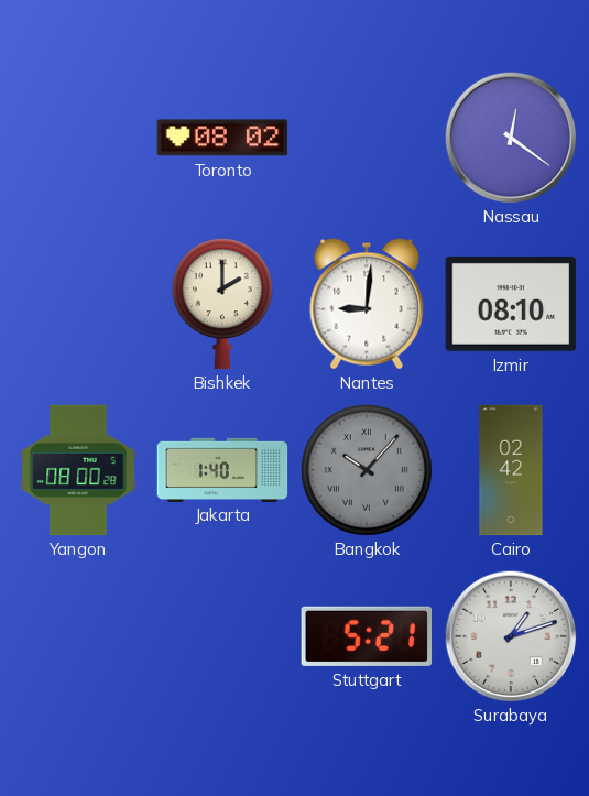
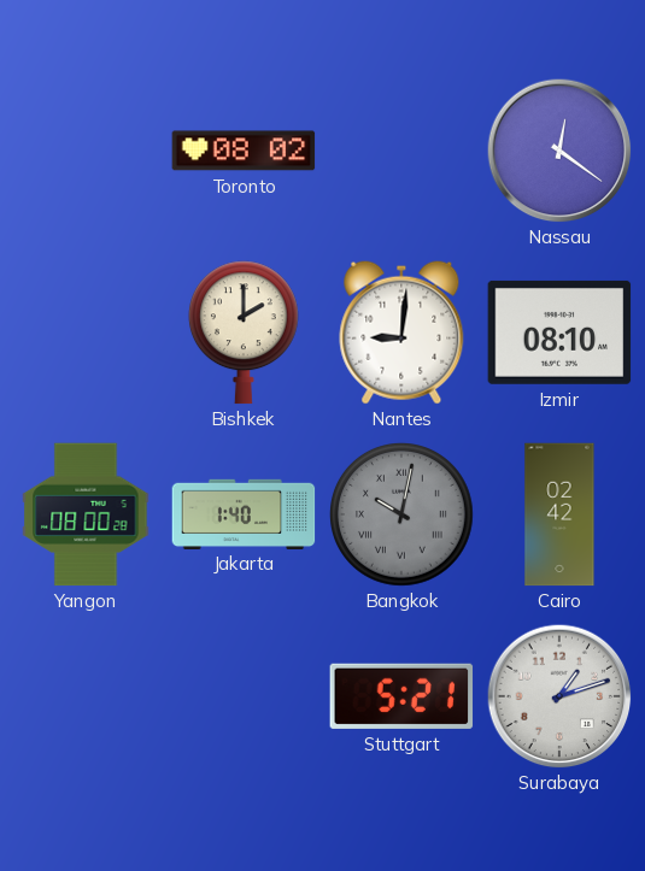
Bangkok: 10:07 -> 10:02 (403, 516)
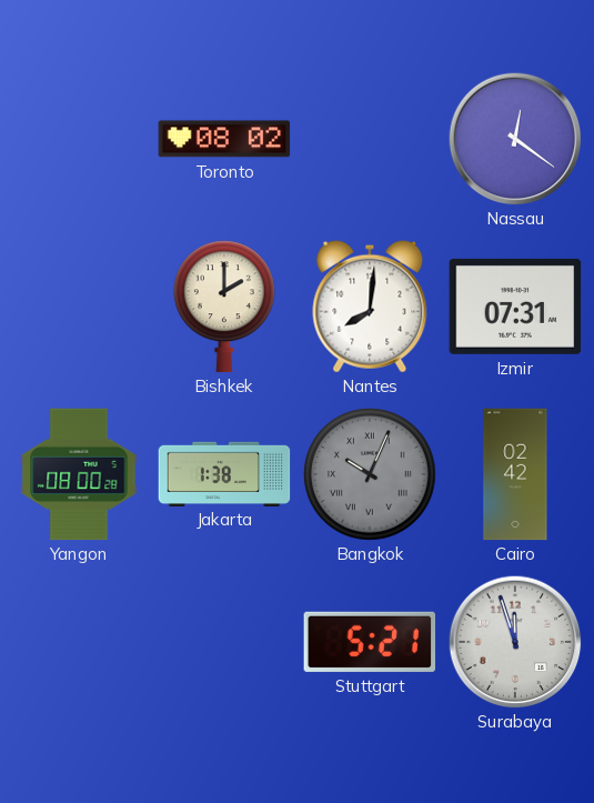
Nantes: 9:01 -> 8:01 (370, 307)
Izmir: 08:10 -> 07:31 (515, 307)
Jakarta: 1:40 -> 1:38 (224, 473)
Bangkok: 10:02 -> 10:04 (371, 475)
Surabaya: 1:12 -> 11:57 (515, 642)
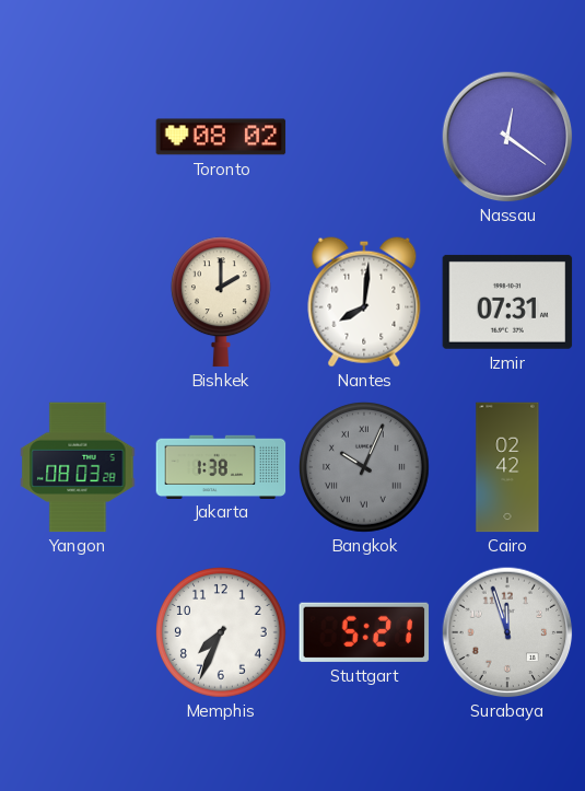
Yangon: 08:00 -> 08:03 (78, 467)
Memphis: none -> 7:34 (222, 633)
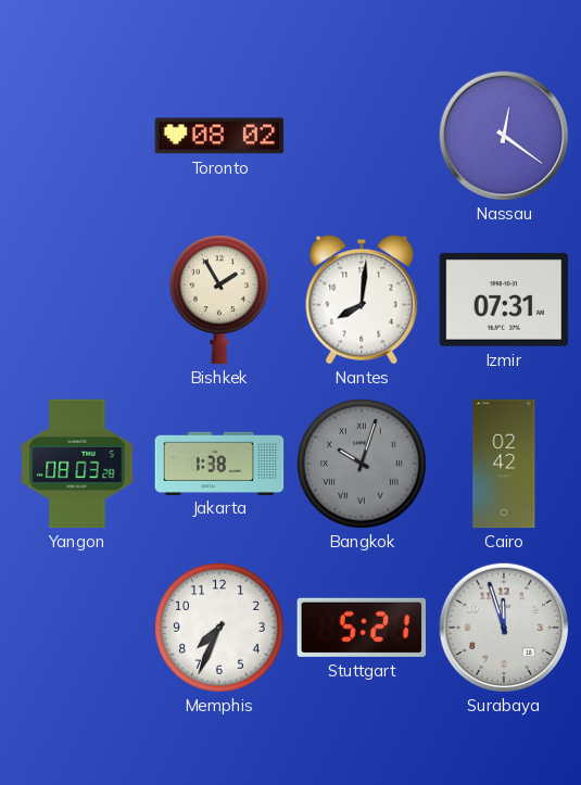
Bishkek: 2:00 -> 1:55 (219, 300)
Bangkok: 10:04 -> 10:03 (363, 465)
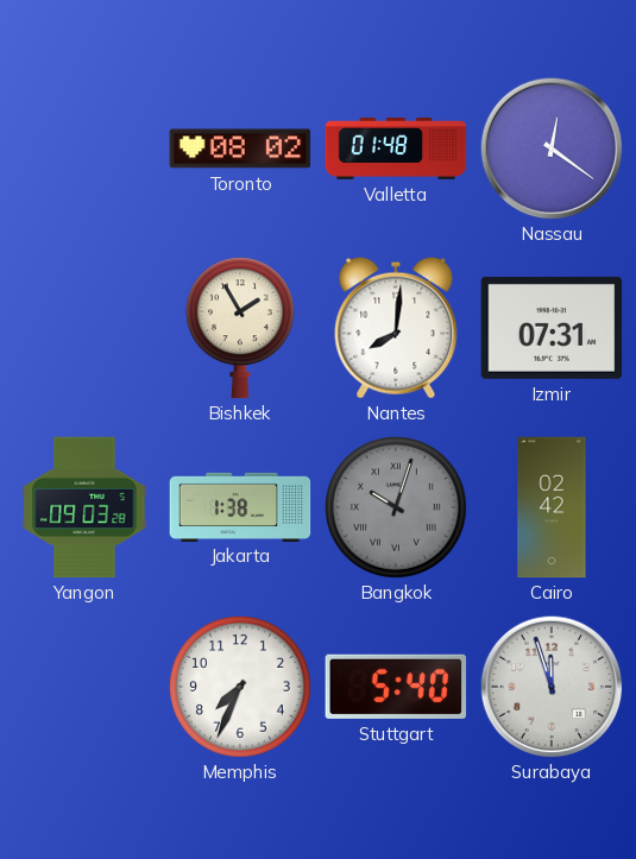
Valletta: none -> 01:48 (396, 150)
Yangon: 08:03 -> 09:03 (84, 507)
Stuttgart: 5:21 -> 5:40 (396, 687)
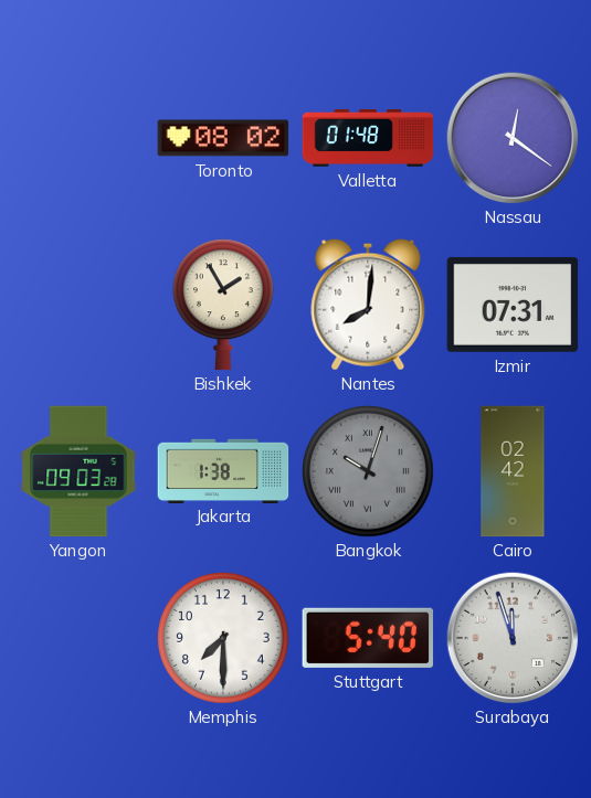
Memphis: 7:34 -> 7:30 (224, 639)
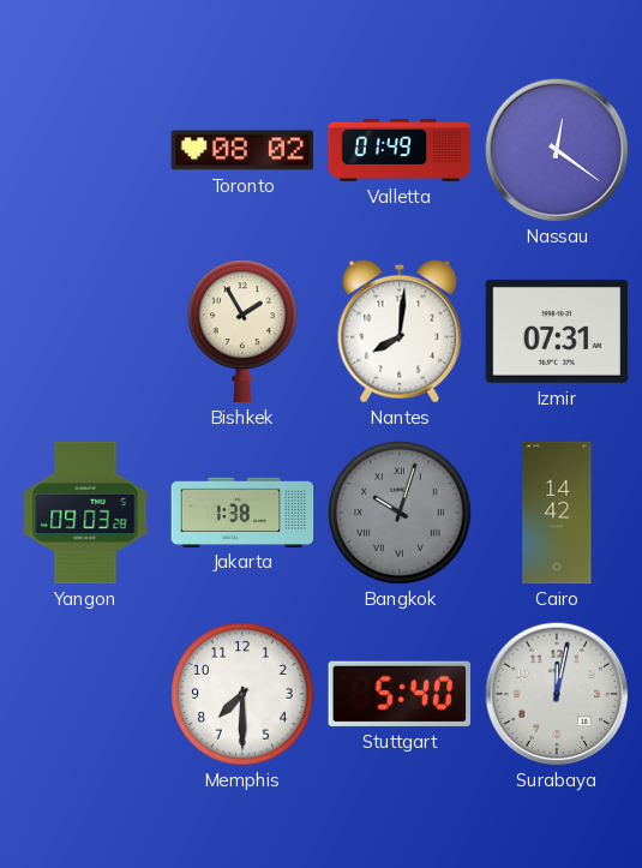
Valletta: 01:48 -> 01:49 (400, 151)
Cairo: 02:42 -> 14:42 (557, 513)
Surabaya: 11:57 -> 12:02 (557, 694)
